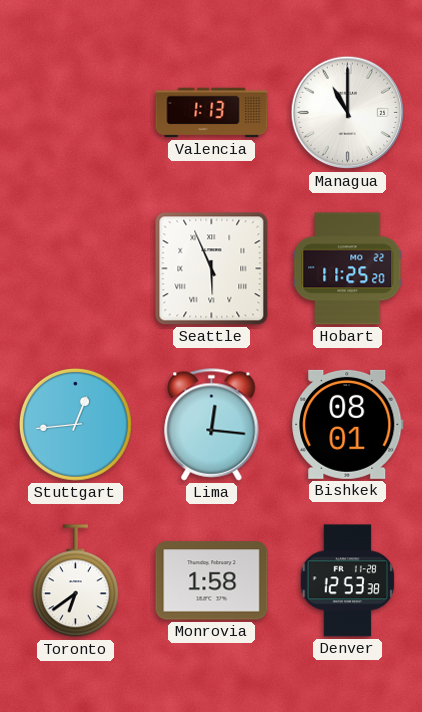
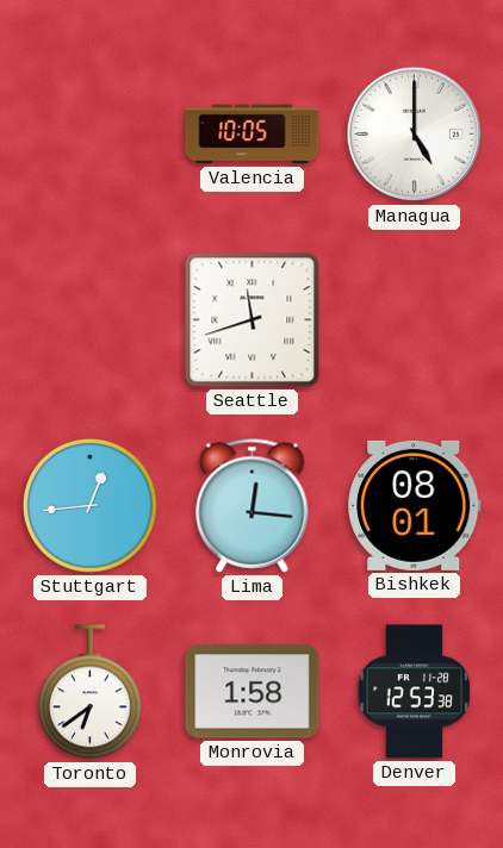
Valencia: 1:13 -> 10:05 (253, 135)
Managua: 11:00 -> 5:00 (415, 135)
Seattle: 5:56 -> 11:42 (253, 320)
Hobart: 11:25 -> none (348, 269)
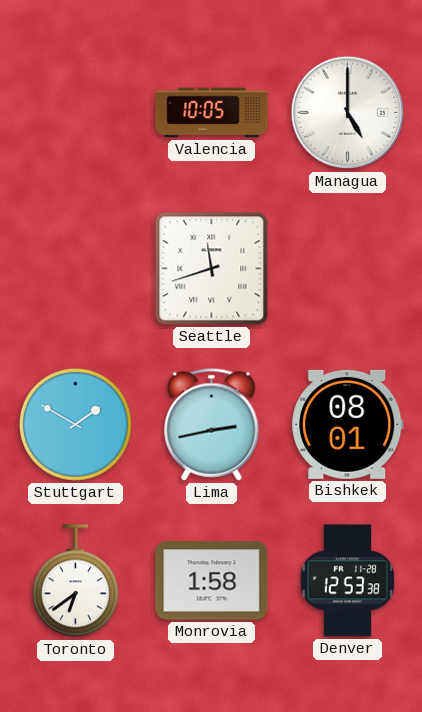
Stuttgart: 12:44 -> 1:50 (75, 424)
Lima: 12:16 -> 2:43 (212, 425)
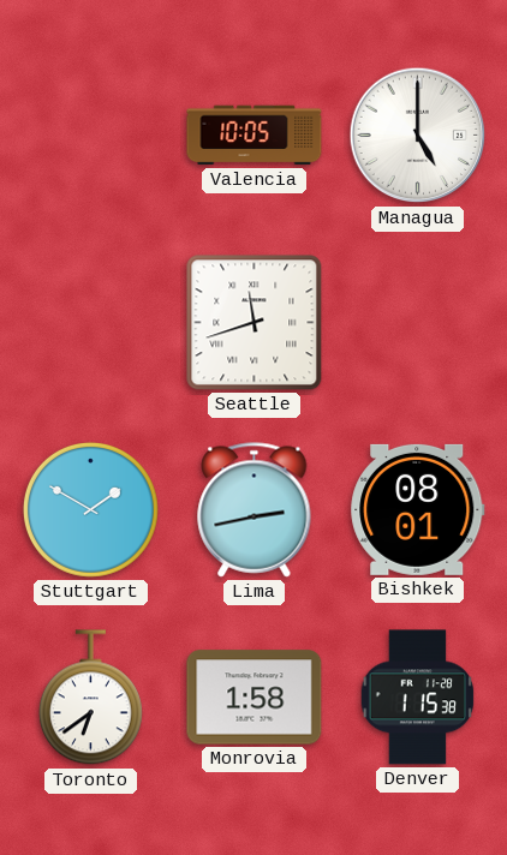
Denver: 12:53 -> 1:15 (418, 698)
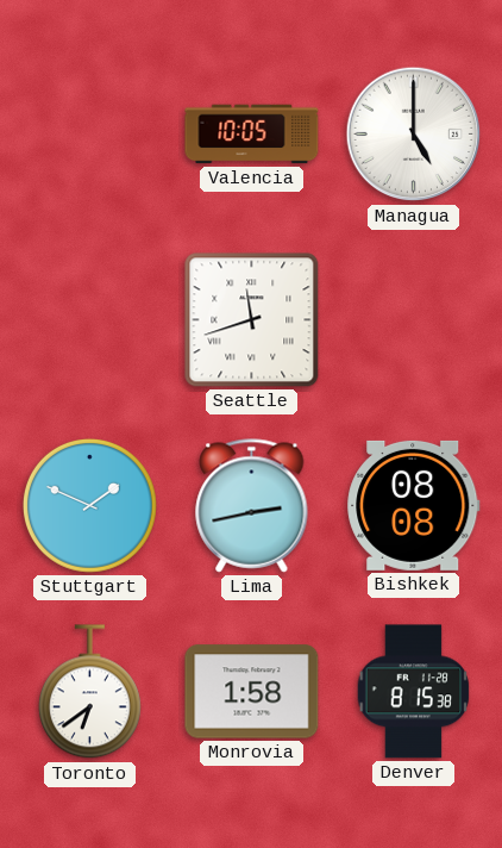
Stuttgart: 1:50 -> 1:49 (89, 505)
Bishkek: 08:01 -> 08:08 (414, 505)
Denver: 1:15 -> 8:15 (414, 692)
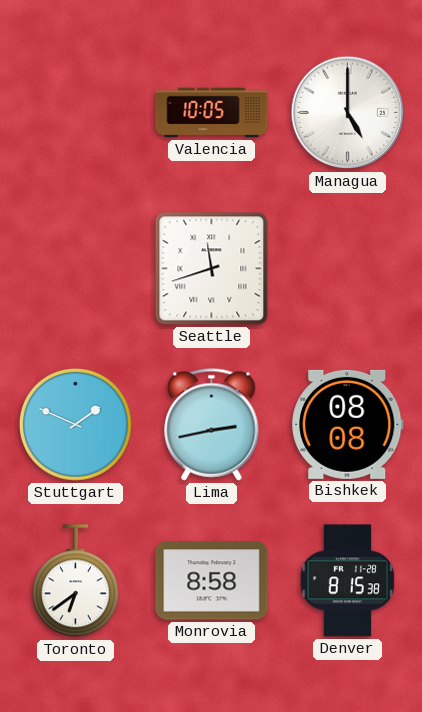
Monrovia: 1:58 -> 8:58 (212, 581)
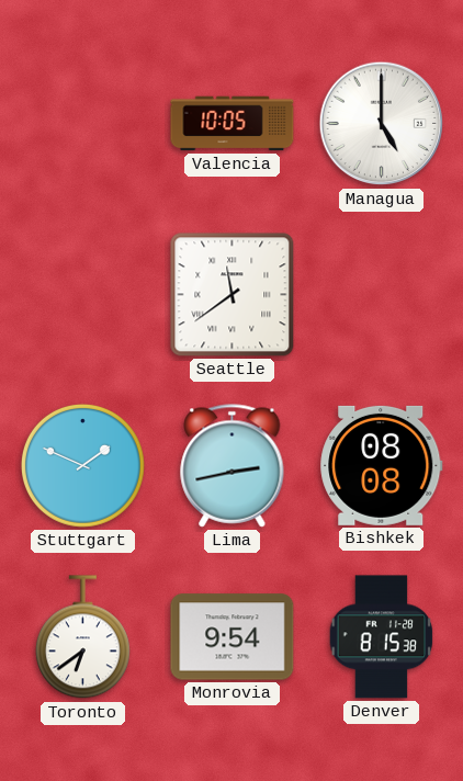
Seattle: 11:42 -> 11:39 (233, 295)
Monrovia: 8:58 -> 9:54 (233, 637)
